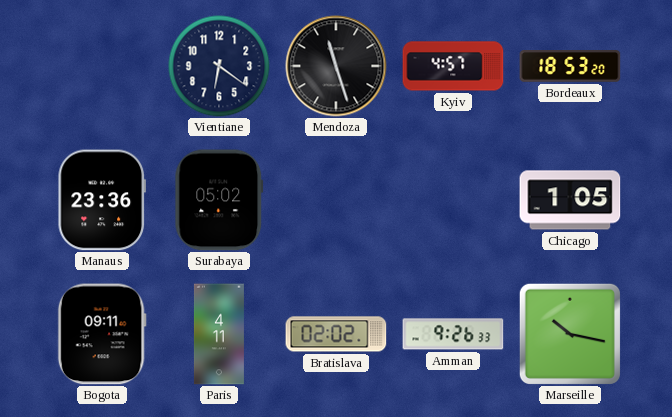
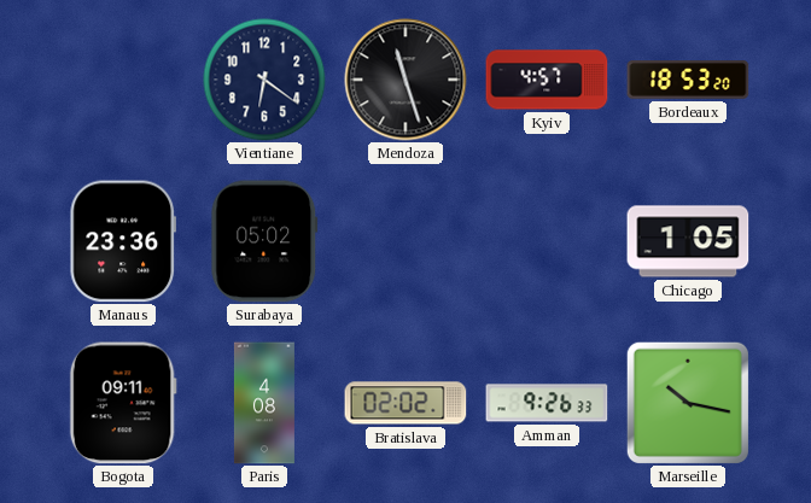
Paris: 4:11 -> 4:08 (264, 403)
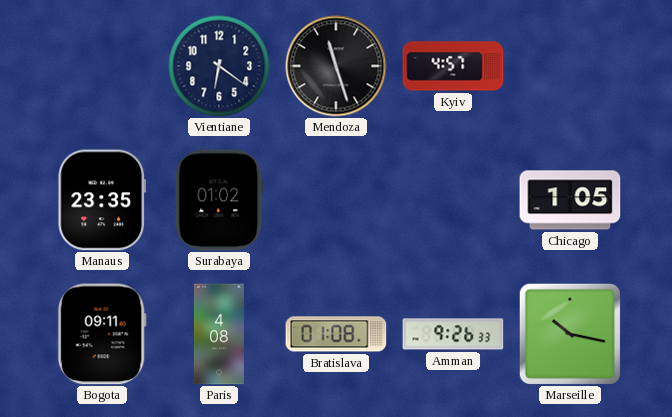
Bordeaux: 18:53 -> none (688, 80)
Manaus: 23:36 -> 23:35 (101, 200)
Surabaya: 05:02 -> 01:02 (219, 200)
Bratislava: 02:02 -> 01:08 (336, 334)
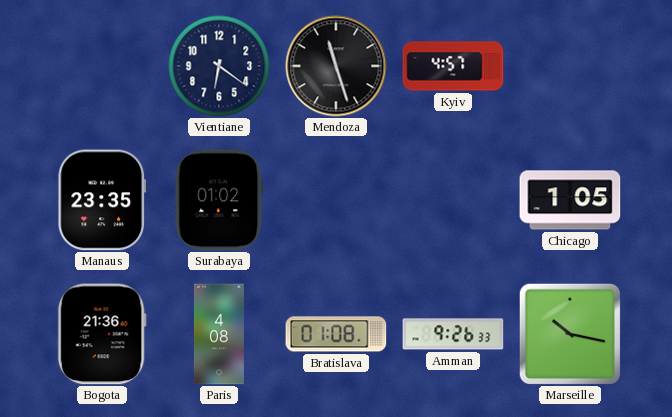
Bogota: 09:11 -> 21:36 (102, 334)
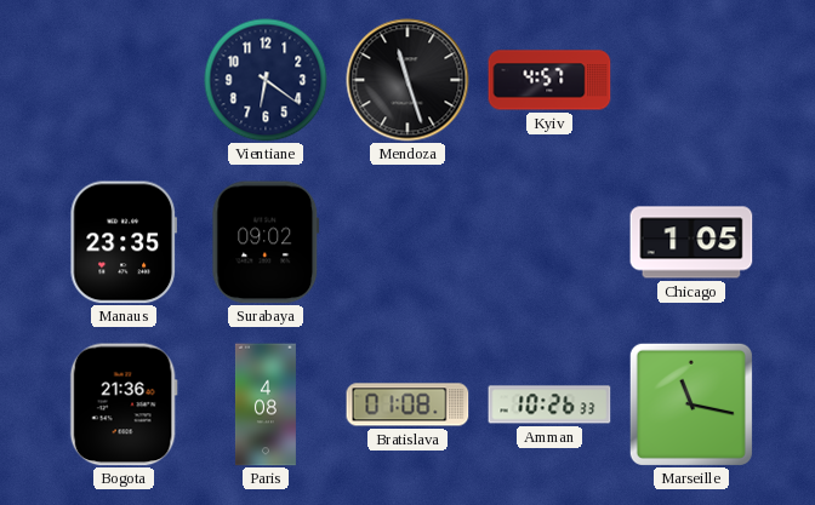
Surabaya: 01:02 -> 09:02 (266, 242)
Amman: 9:26 -> 10:26 (549, 404)
Marseille: 10:17 -> 11:17 (691, 404)
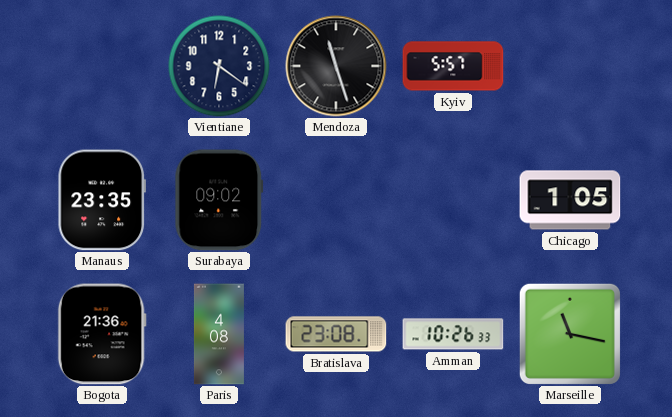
Kyiv: 4:57 -> 5:57 (453, 66)
Bratislava: 01:08 -> 23:08 (336, 334)
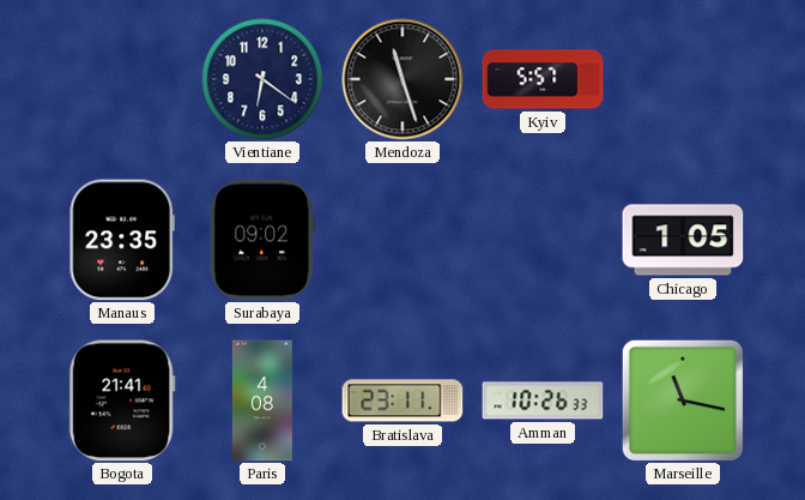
Bogota: 21:36 -> 21:41 (122, 400)
Bratislava: 23:08 -> 23:11 (402, 400)
